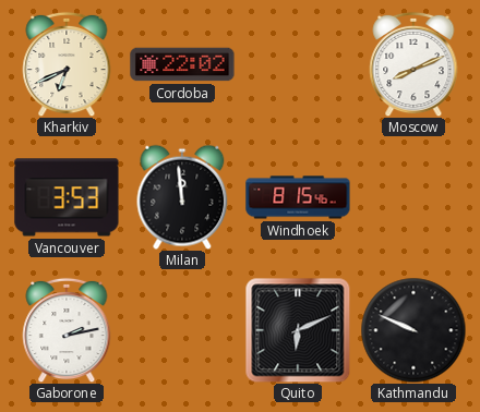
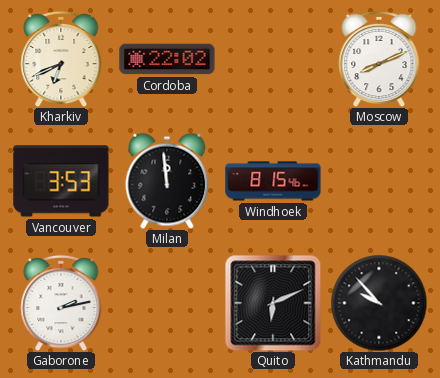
Kathmandu: 9:49 -> 9:53 (379, 303)
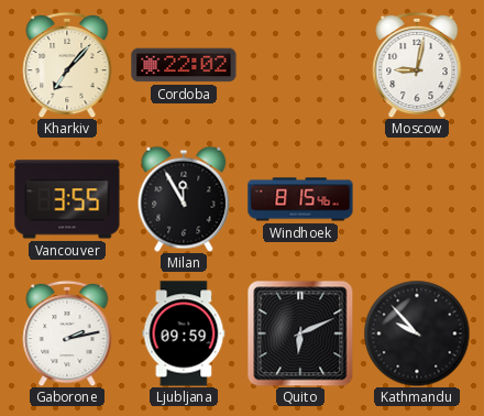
Kharkiv: 6:41 -> 7:07 (67, 65)
Moscow: 8:11 -> 9:02 (417, 65)
Vancouver: 3:53 -> 3:55 (67, 199)
Milan: 11:59 -> 11:55 (184, 199)
Ljubljana: none -> 09:59 (184, 333)
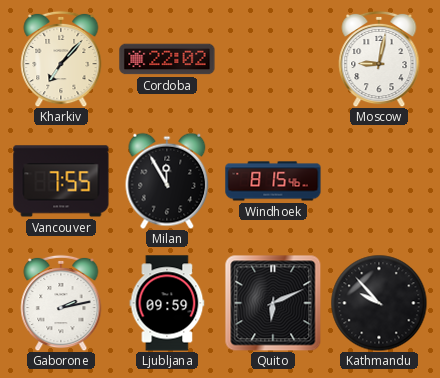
Vancouver: 3:55 -> 7:55 (61, 181)
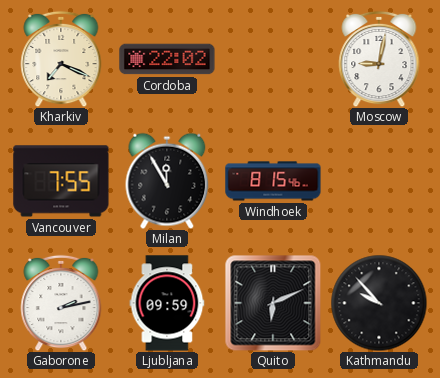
Kharkiv: 7:07 -> 7:19 (61, 59)
